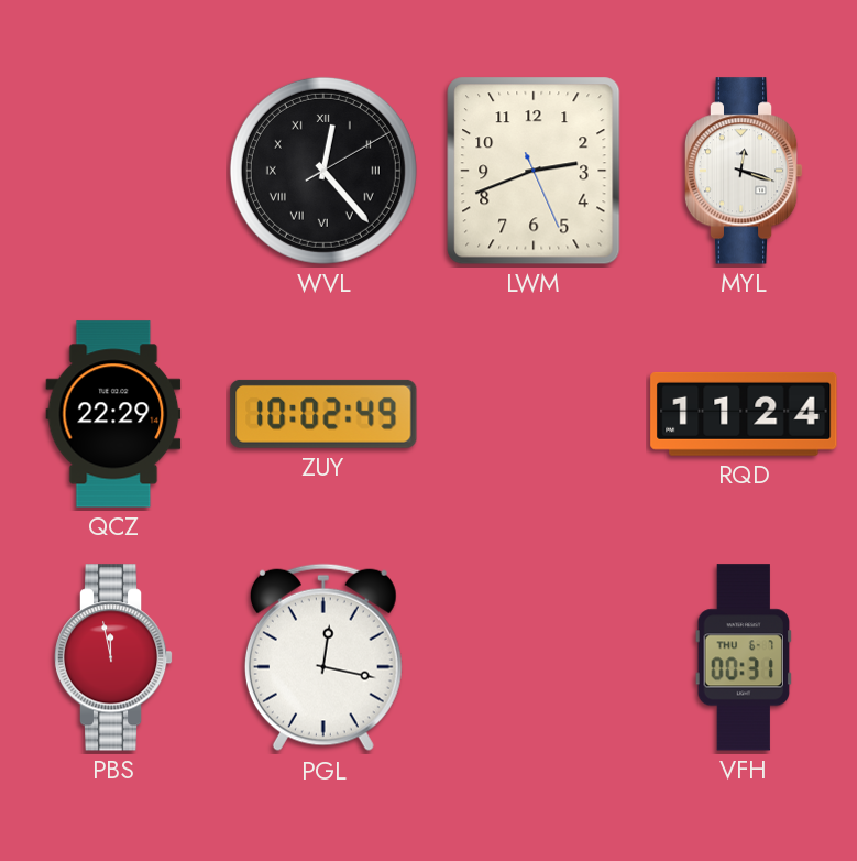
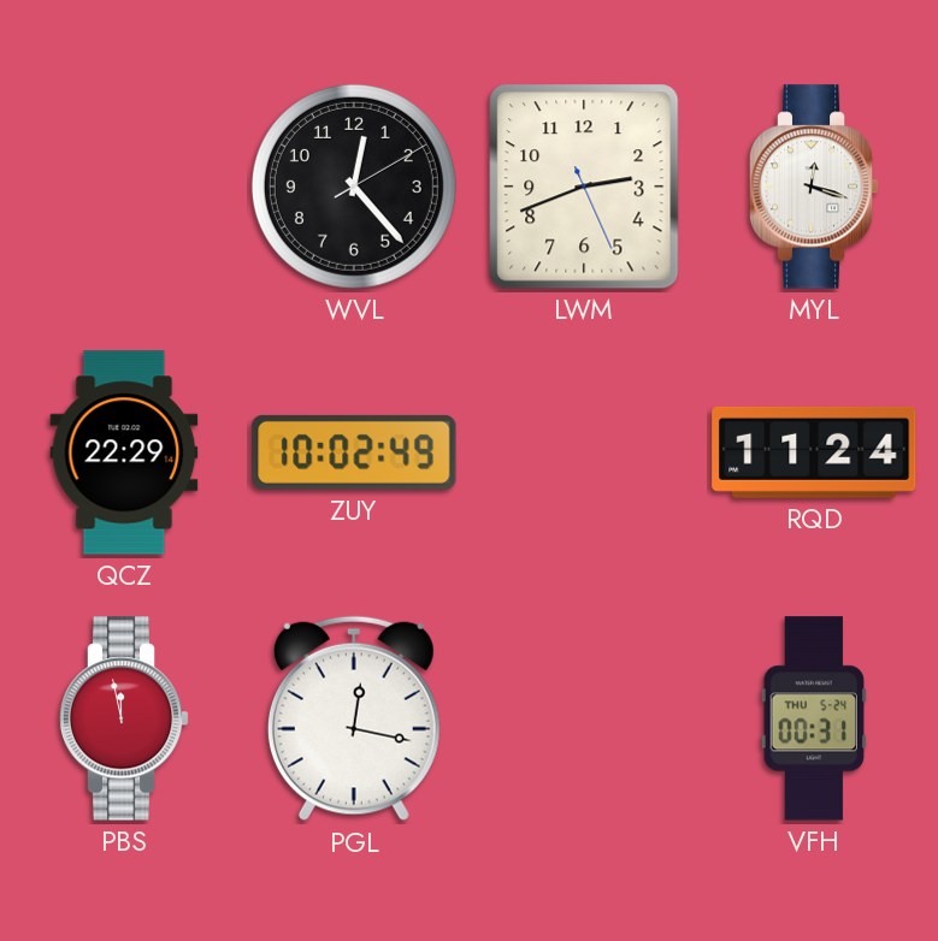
WVL numerals: Roman -> Arabic (354, 187)
VFH date: THU 6-7 -> THU 5-24 (813, 718)
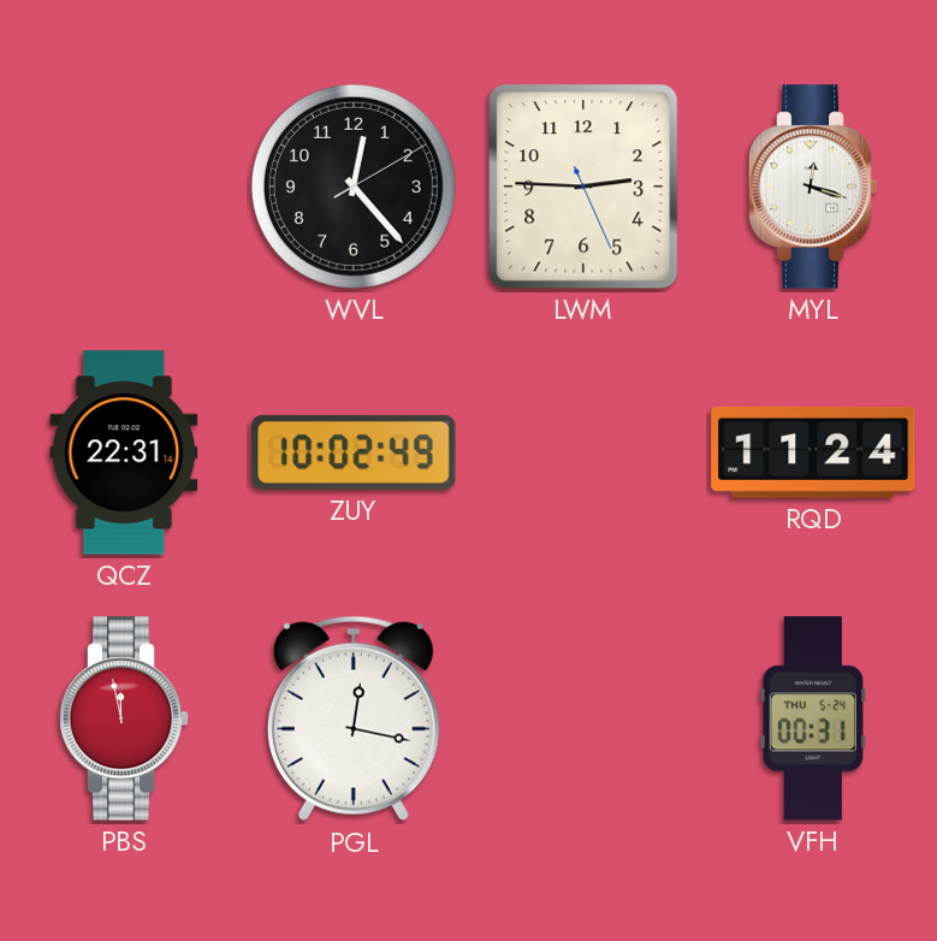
LWM: 2:41 -> 2:45 (583, 187)
QCZ: 22:29 -> 22:31 (124, 452)
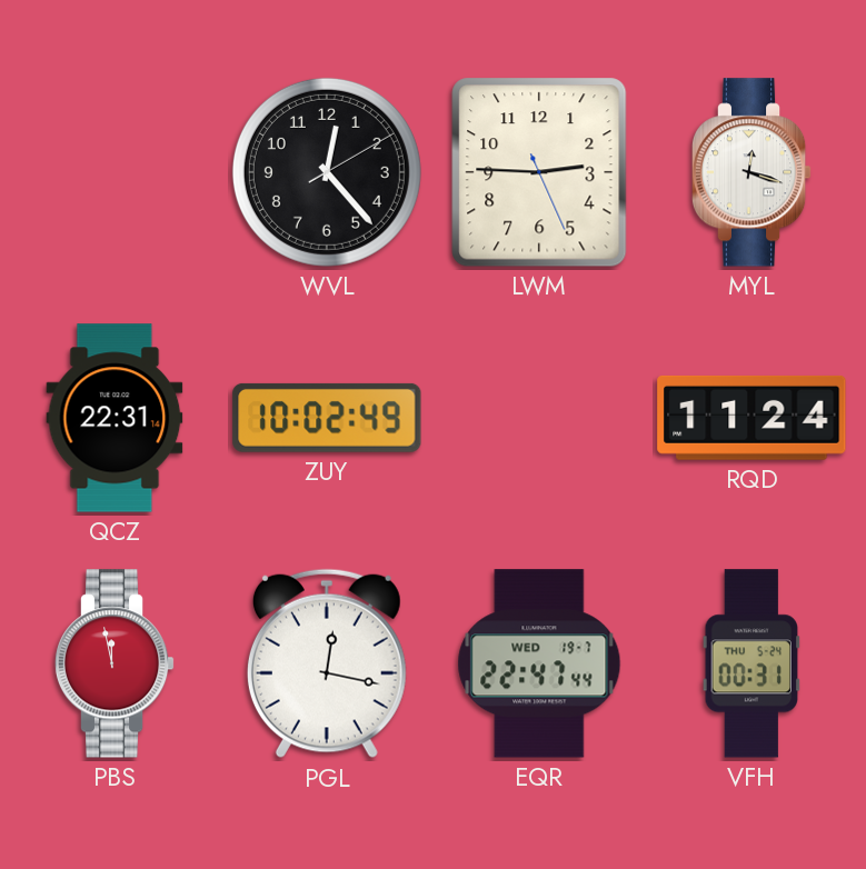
EQR: none -> 22:47 (539, 663)
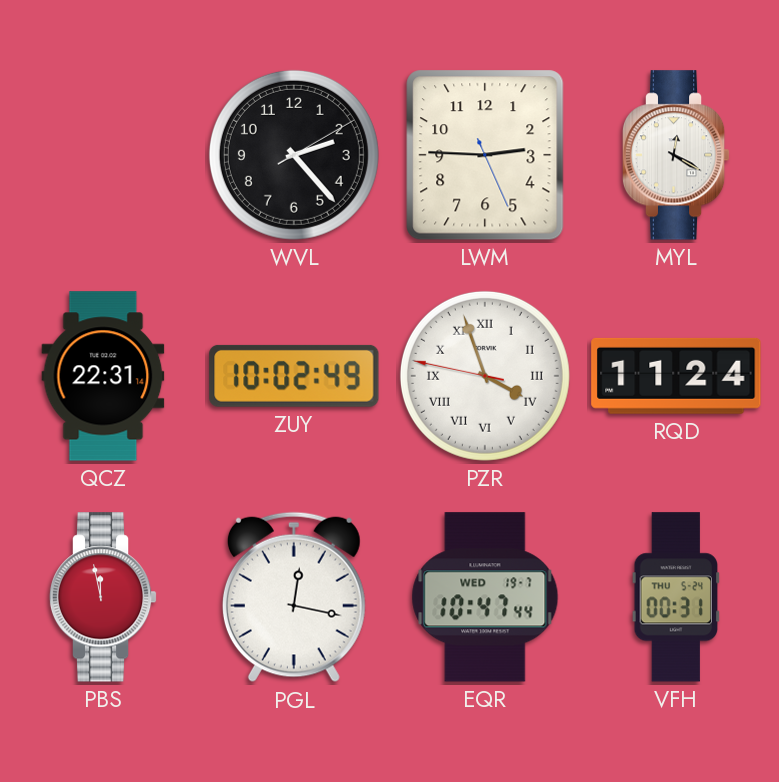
WVL: 12:23 -> 2:23 (294, 155)
MYL: 12:18 -> 12:20 (676, 155)
PZR: none -> 3:56 (485, 376)
EQR: 22:47 -> 10:47 (485, 597)
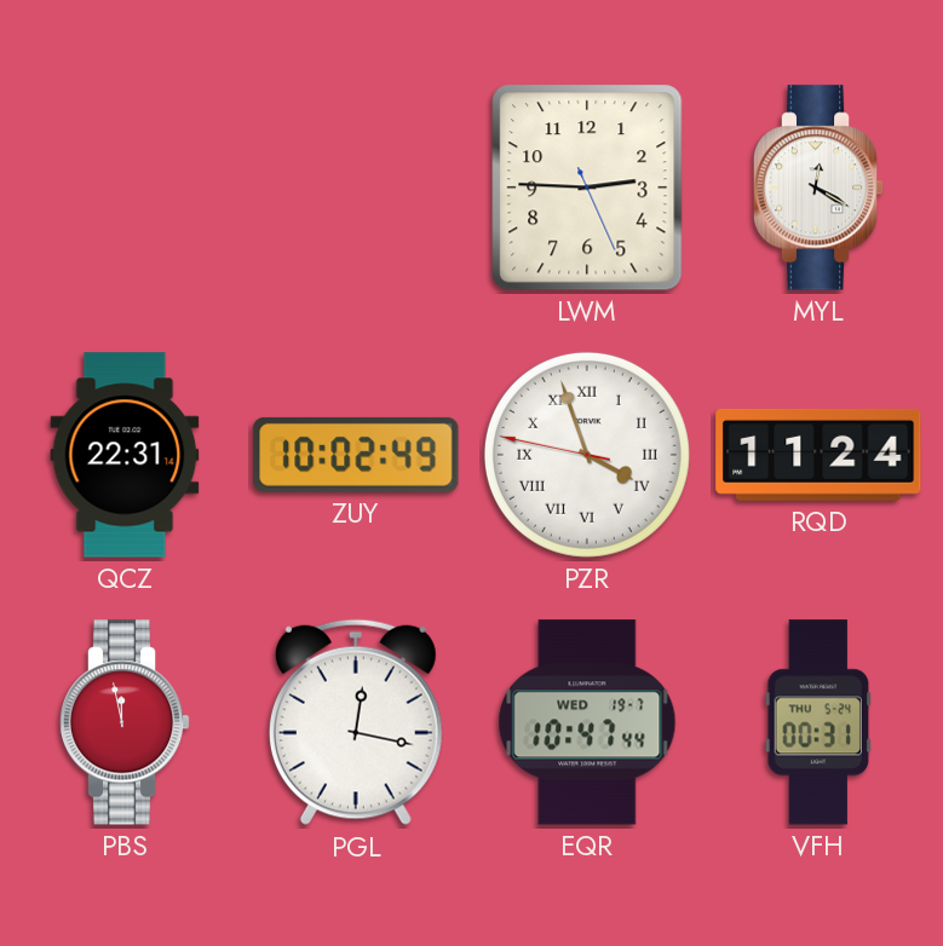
WVL: 2:23 -> none (294, 155)
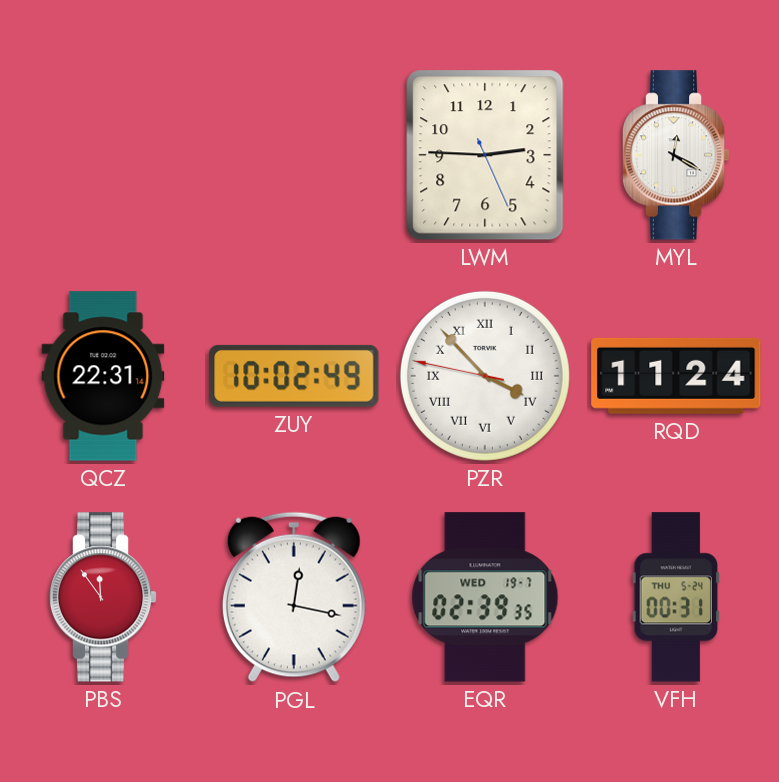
PZR: 3:56 -> 3:52 (485, 376)
PBS: 11:58 -> 11:54 (103, 597)
EQR: 10:47 -> 02:39 (485, 597)
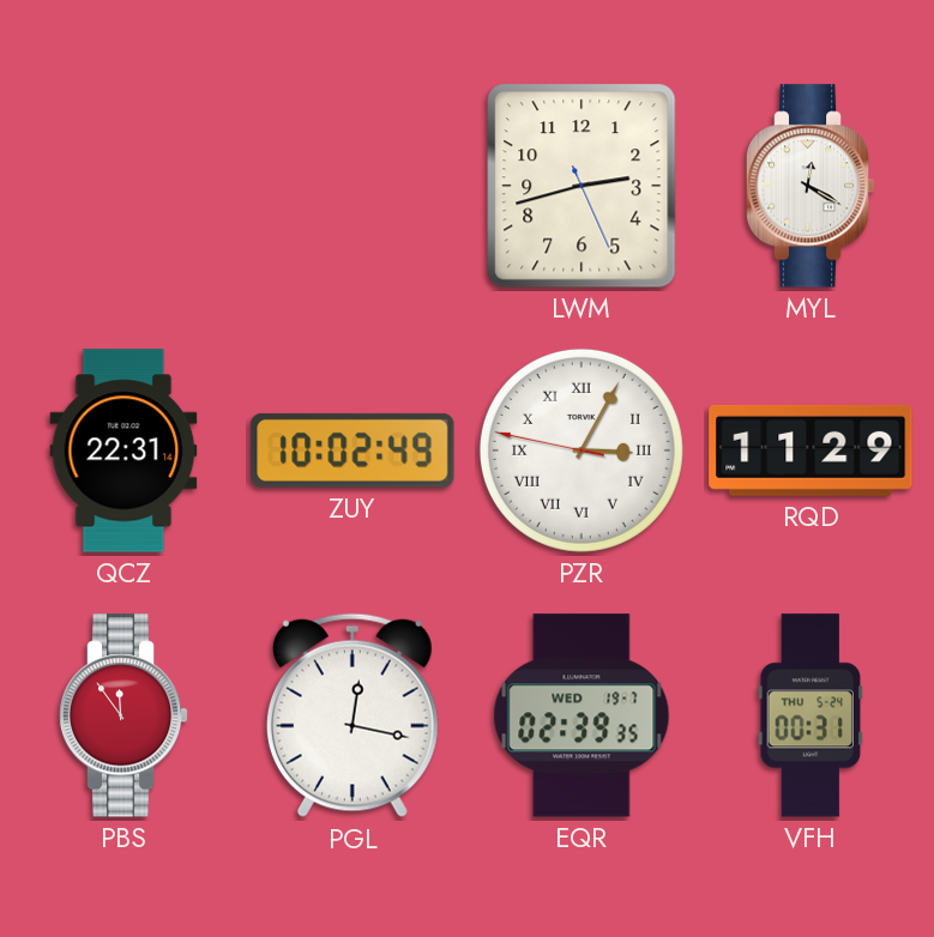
LWM: 2:45 -> 2:42 (582, 186)
PZR: 3:52 -> 3:04 (582, 451)
RQD: 11:24 -> 11:29 (811, 451)
